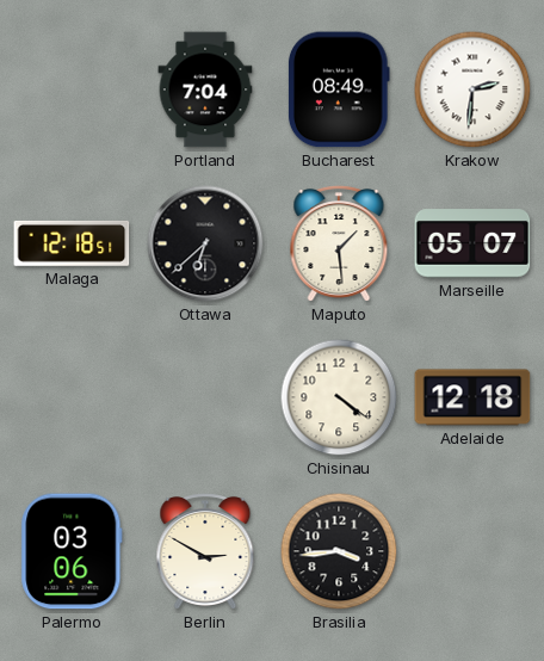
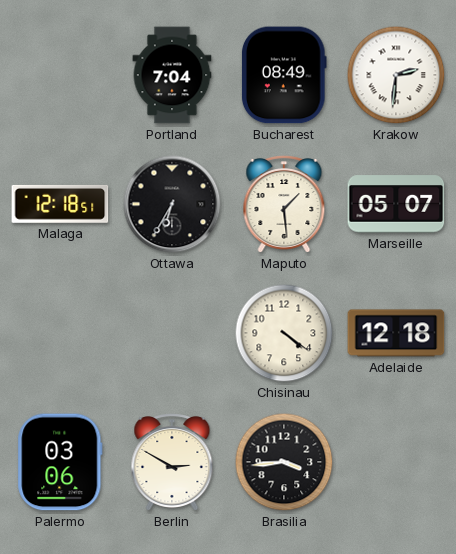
Ottawa: 6:38 -> 6:35 (172, 204)
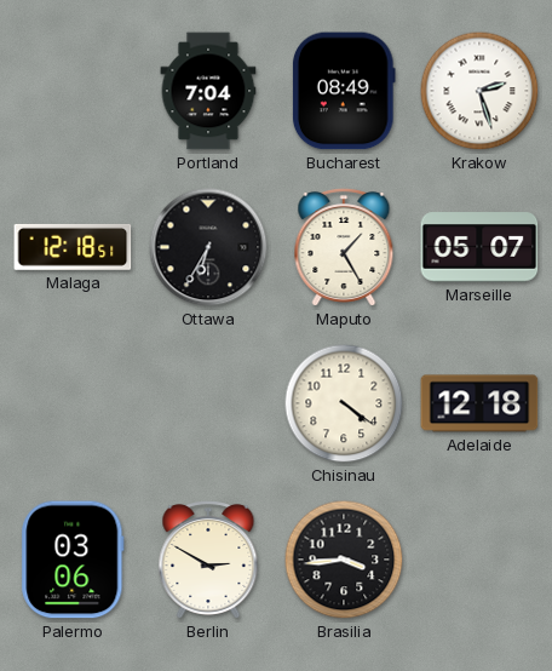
Krakow: 2:31 -> 2:27 (479, 91)
Maputo: 1:29 -> 1:25 (344, 248)
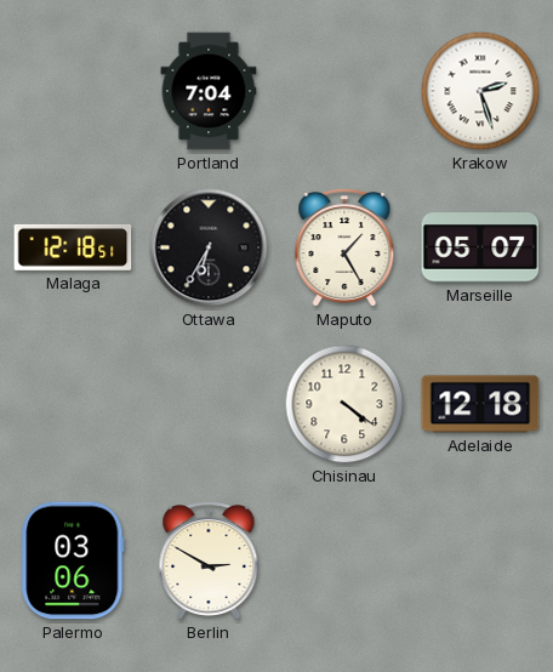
Bucharest: 08:49 -> none (344, 91)
Brasilia: 3:44 -> none (344, 560)
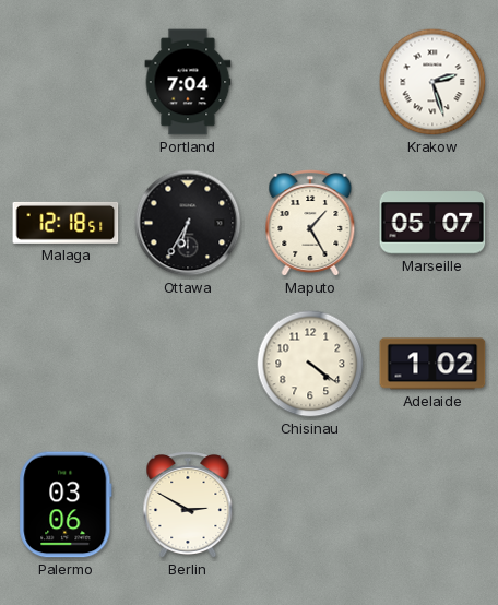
Adelaide: 12:18 -> 1:02 (432, 364)
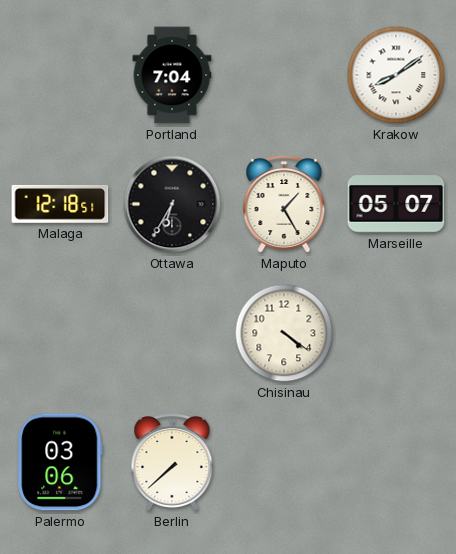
Krakow: 2:27 -> 8:09 (396, 75)
Adelaide: 1:02 -> none (432, 364)
Berlin: 2:50 -> 7:38 (172, 463)
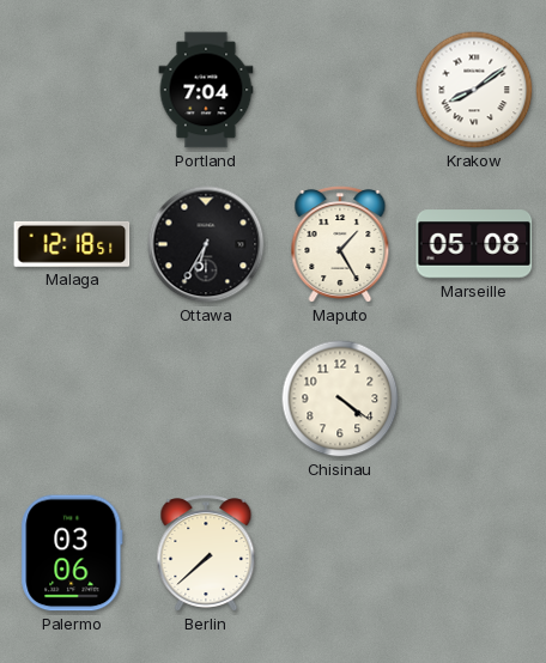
Marseille: 05:07 -> 05:08 (474, 244)
